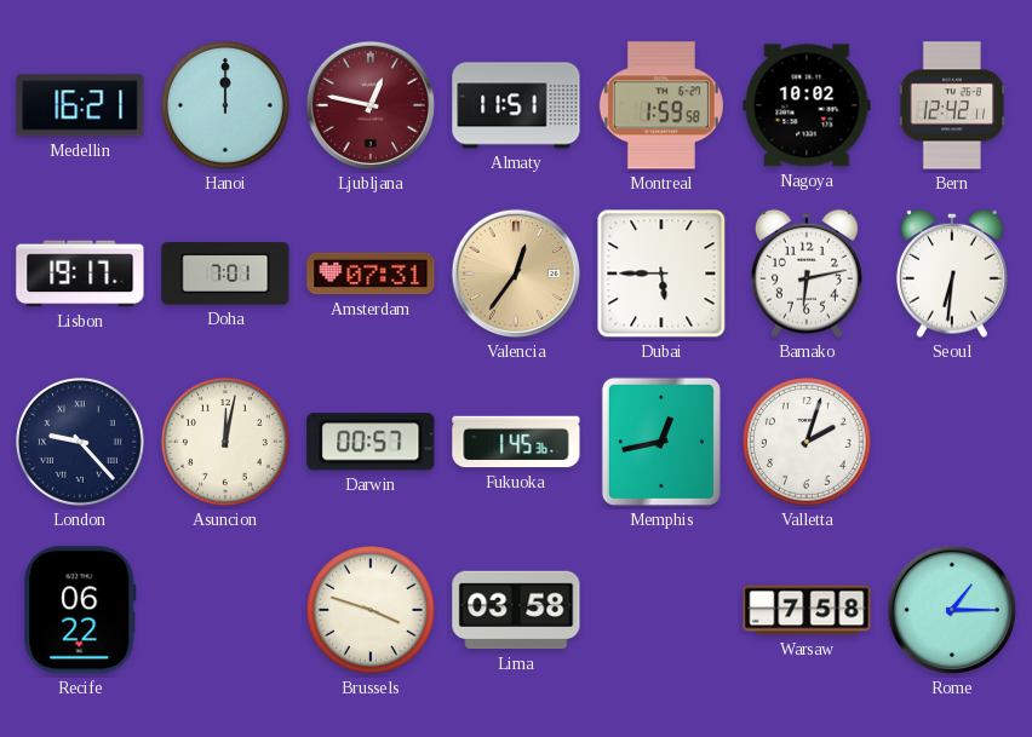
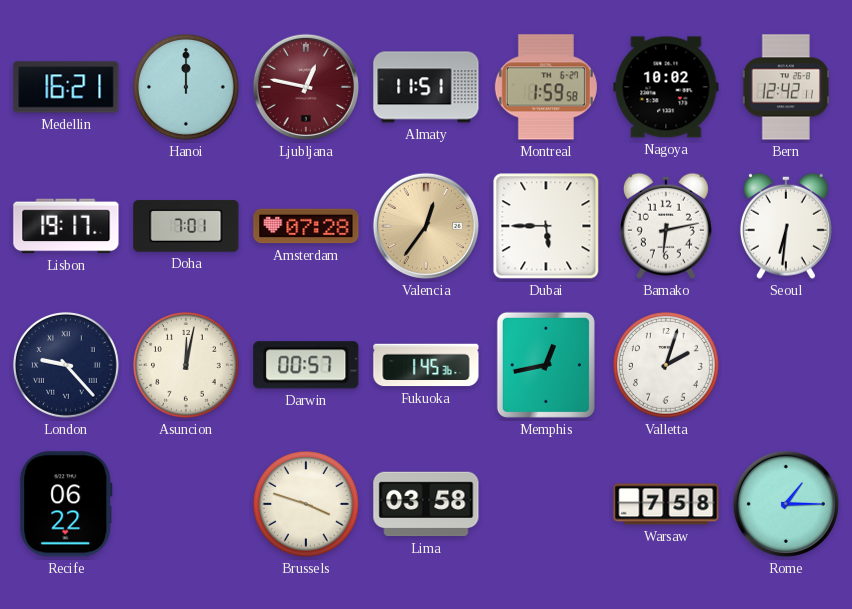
Amsterdam: 07:31 -> 07:28 (306, 226)
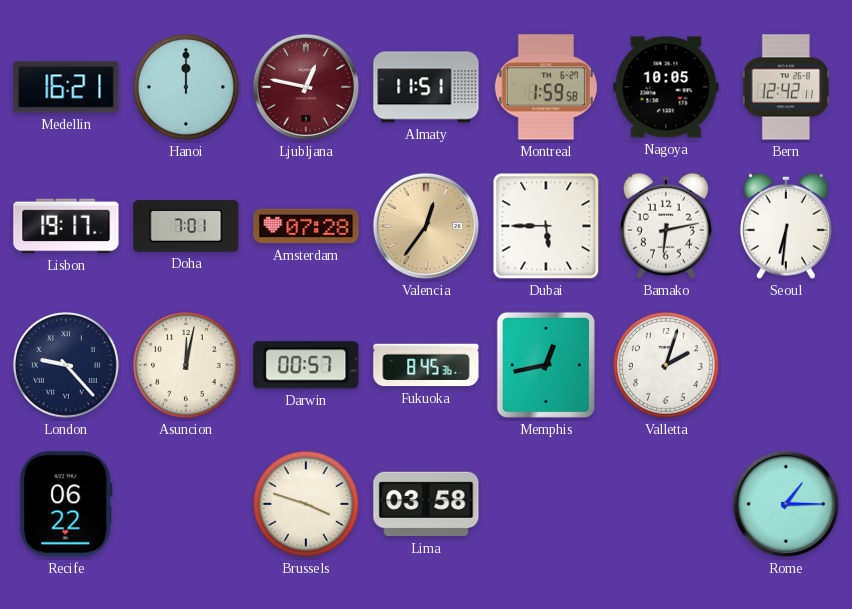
Nagoya: 10:02 -> 10:05 (666, 87)
Fukuoka: 1:45 -> 8:45 (426, 365)
Warsaw: 7:58 -> none (666, 504)
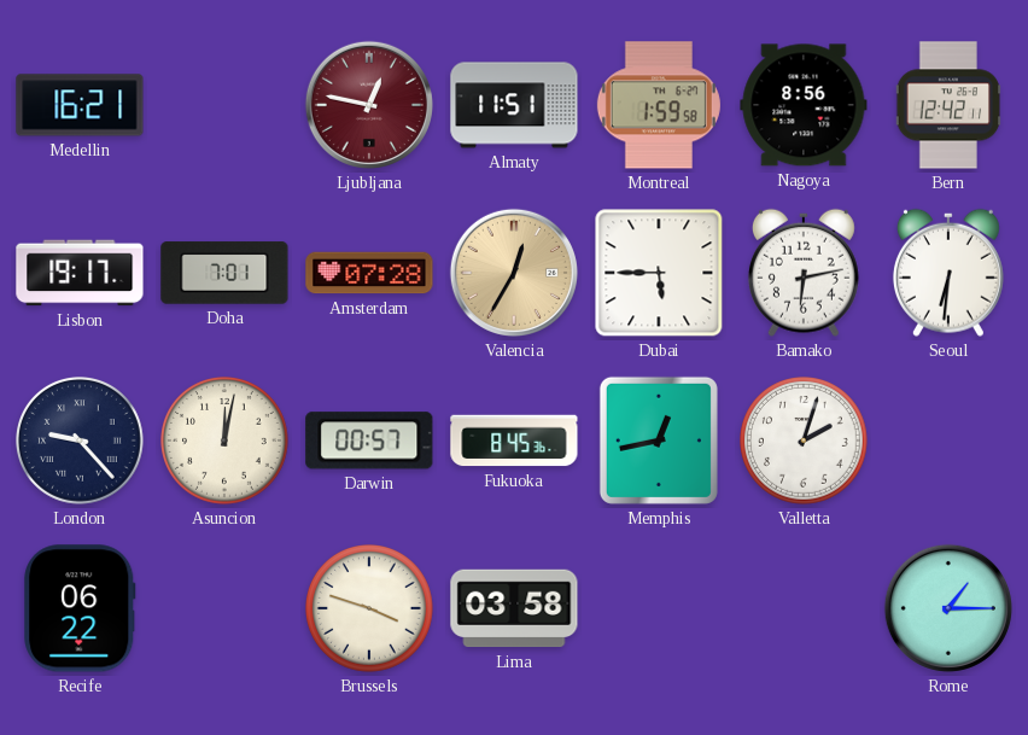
Hanoi: 12:00 -> none (187, 88)
Nagoya: 10:05 -> 8:56 (804, 105)
Valencia: 12:36 -> 12:35 (514, 273)
